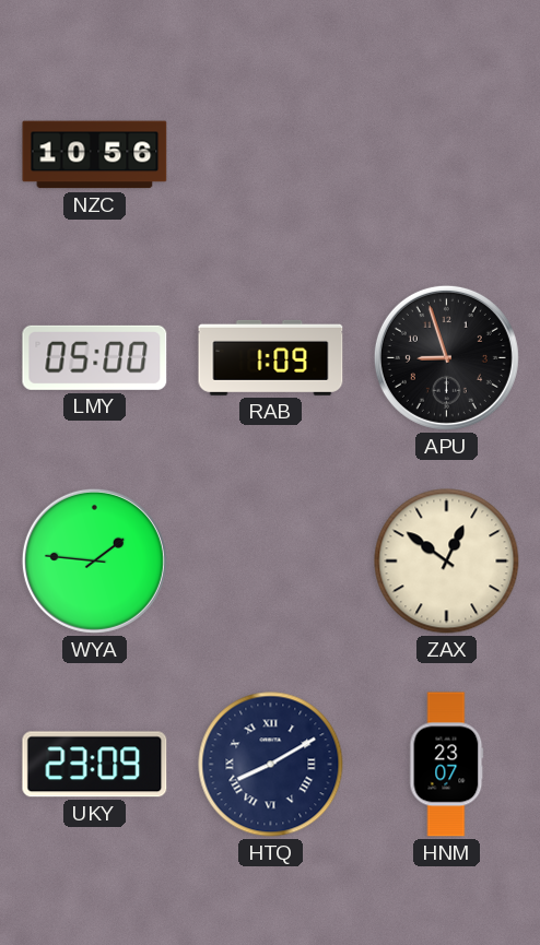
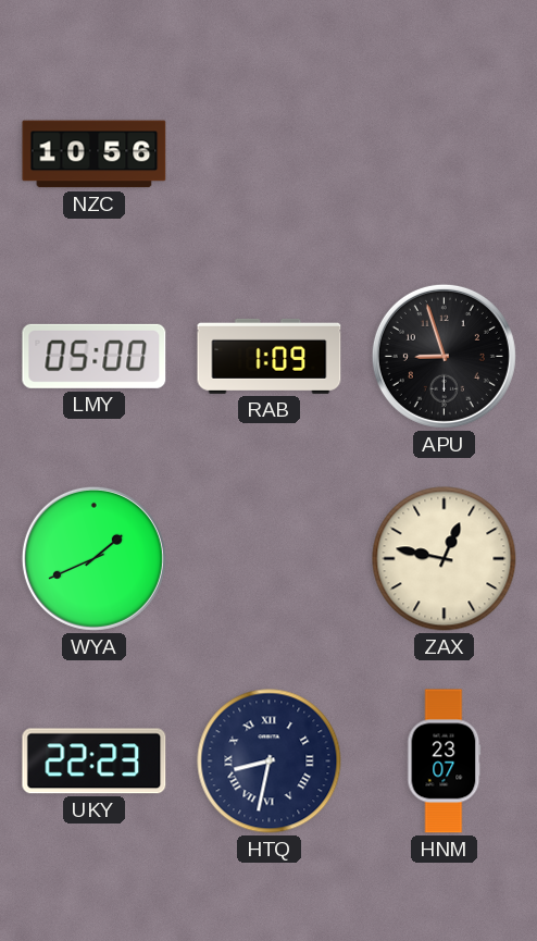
WYA: 1:46 -> 1:41 (93, 558)
ZAX: 12:51 -> 12:47 (445, 559)
UKY: 23:09 -> 22:23 (95, 762)
HTQ: 8:10 -> 8:32 (270, 762)
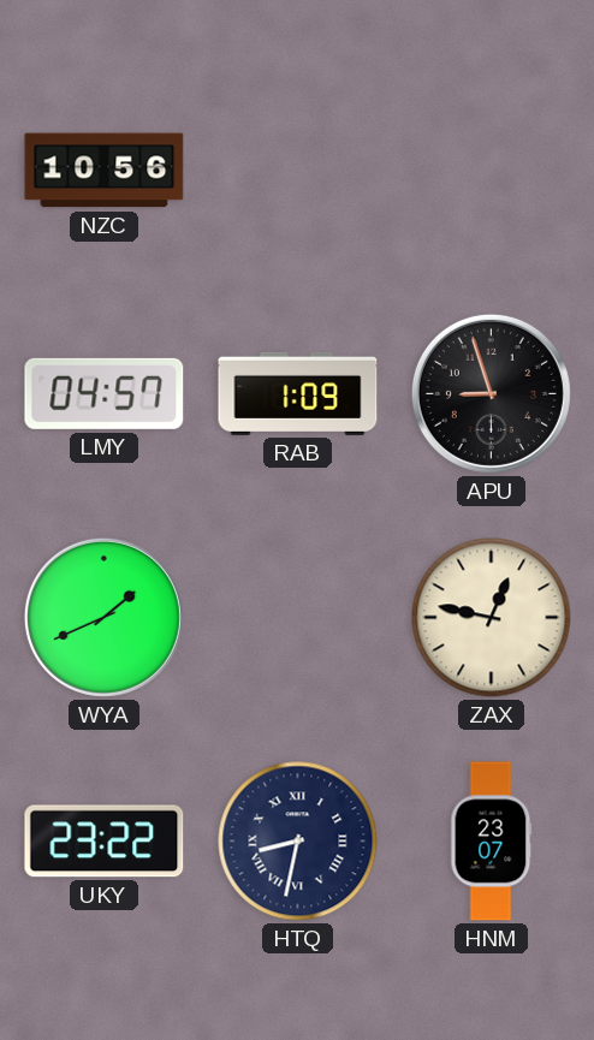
LMY: 05:00 -> 04:57 (105, 393)
UKY: 22:23 -> 23:22 (105, 842)
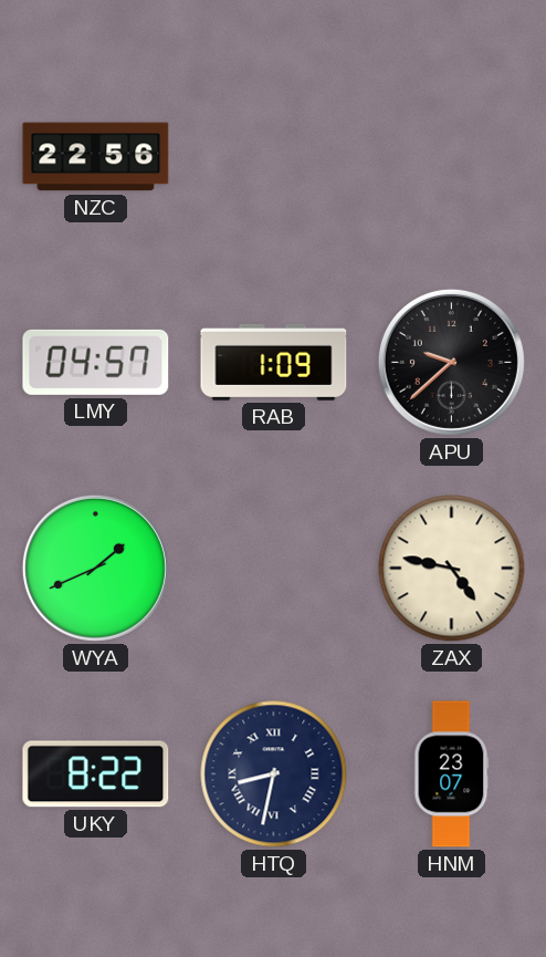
NZC: 10:56 -> 22:56 (96, 157)
APU: 8:57 -> 9:38 (451, 362)
ZAX: 12:47 -> 4:47 (452, 569)
UKY: 23:22 -> 8:22 (96, 774)
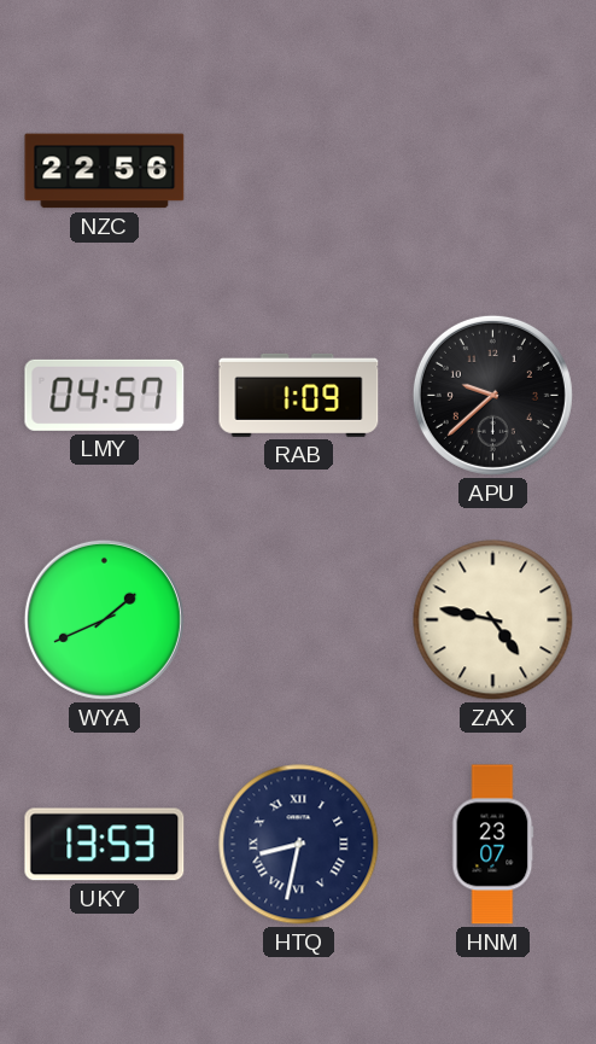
UKY: 8:22 -> 13:53 (105, 845)
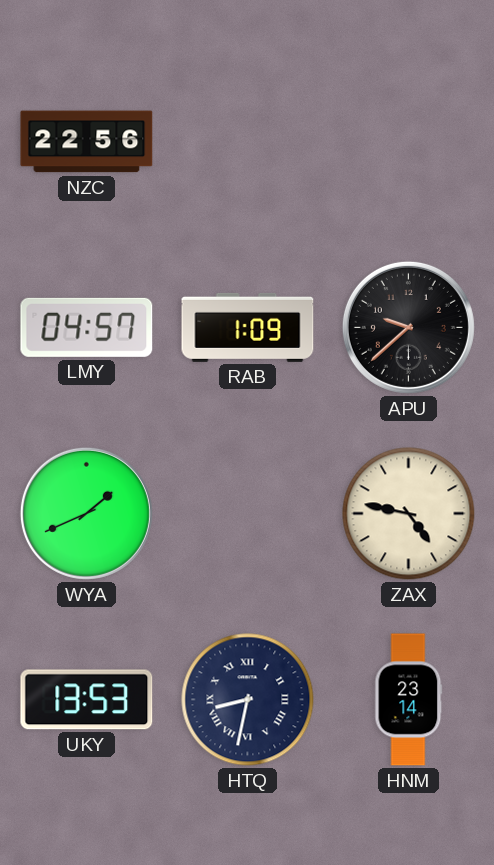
HNM: 23:07 -> 23:14 (409, 700)
